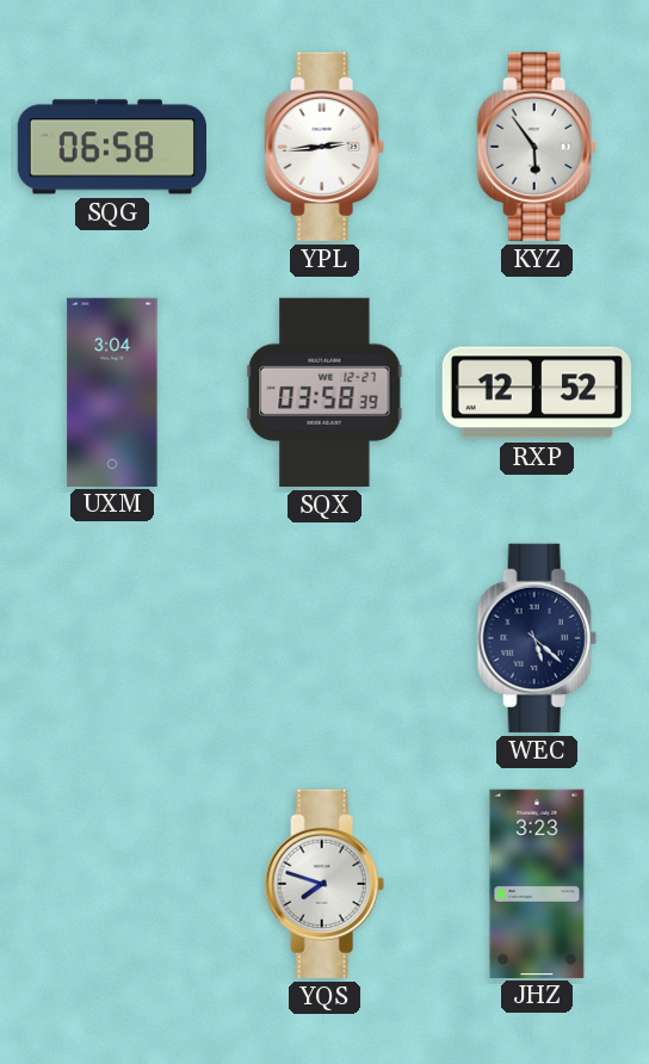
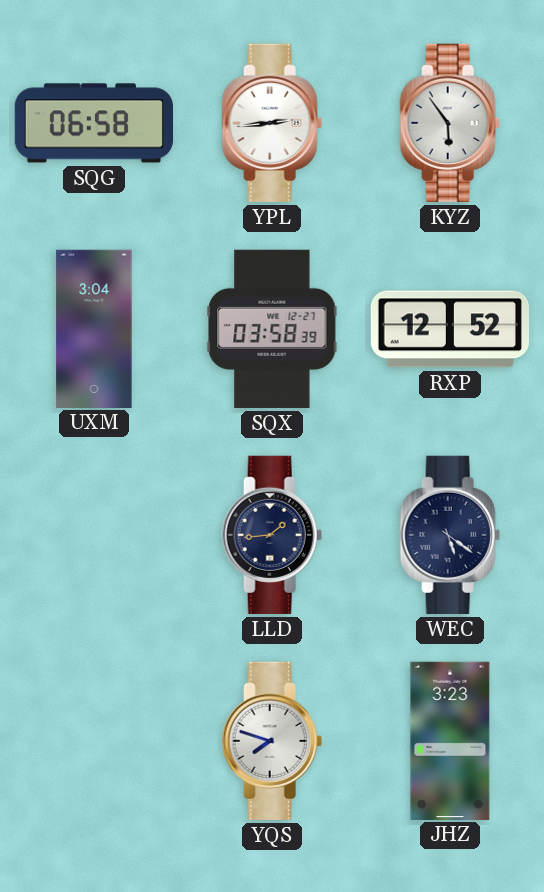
LLD: none -> 1:44 (272, 535)
WEC: 5:22 -> 5:21 (450, 535)
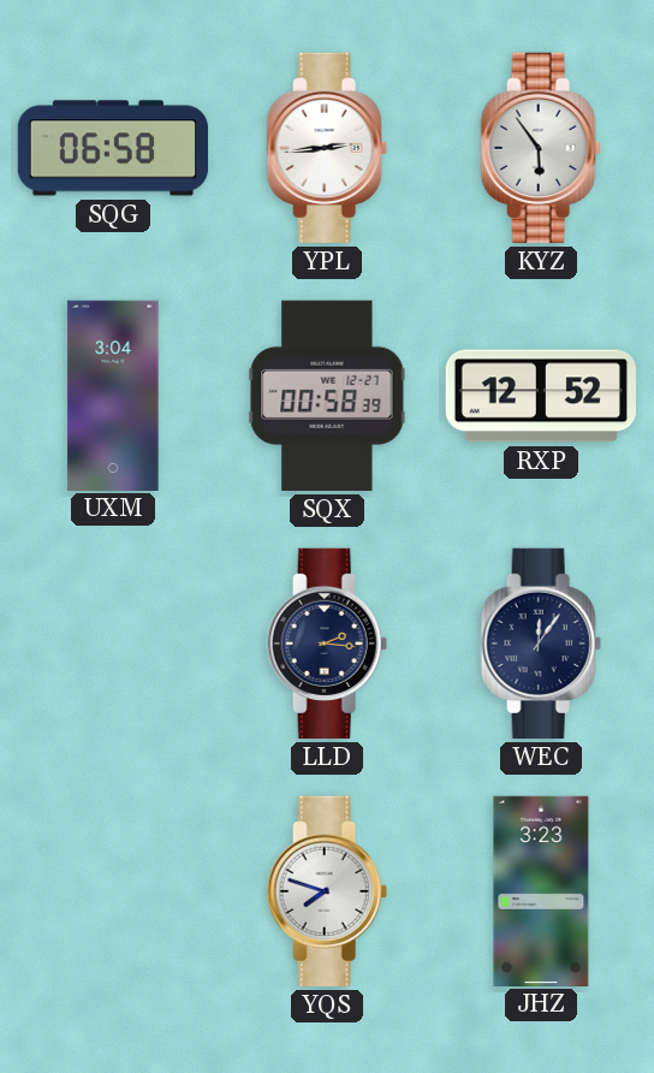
SQX: 03:58 -> 00:58 (327, 396)
LLD: 1:44 -> 2:16 (327, 644)
WEC: 5:21 -> 12:06 (541, 644)
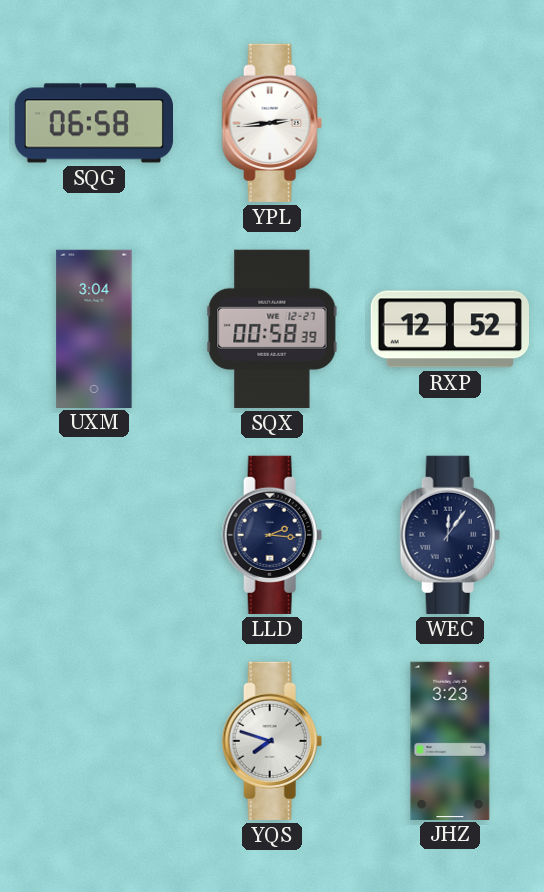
KYZ: 5:54 -> none (541, 148)
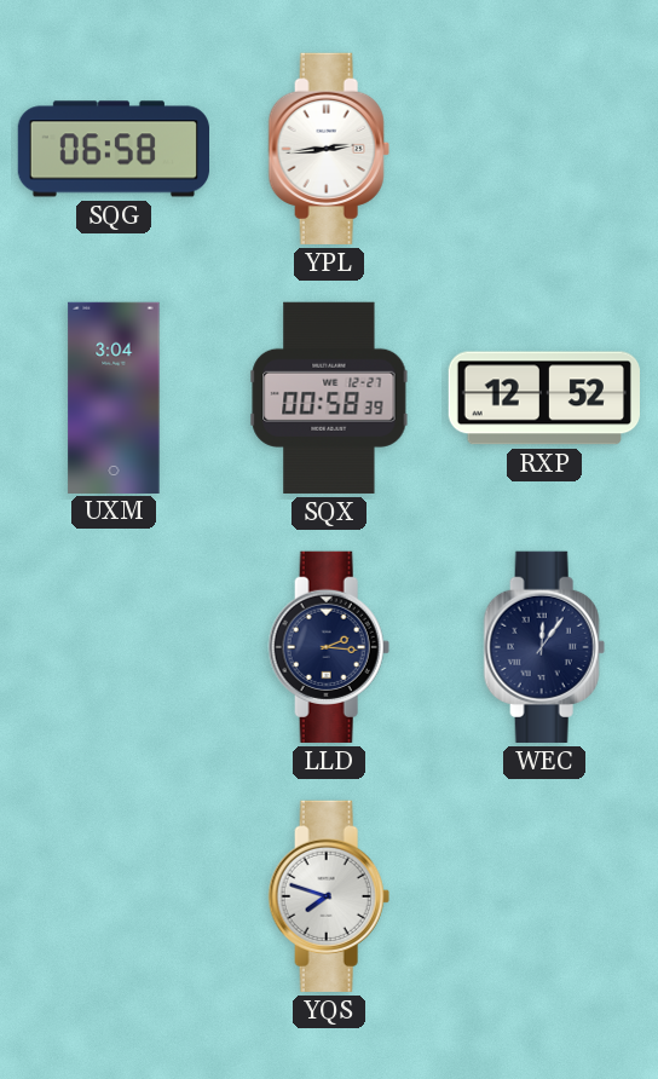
JHZ: 3:23 -> none (450, 740)
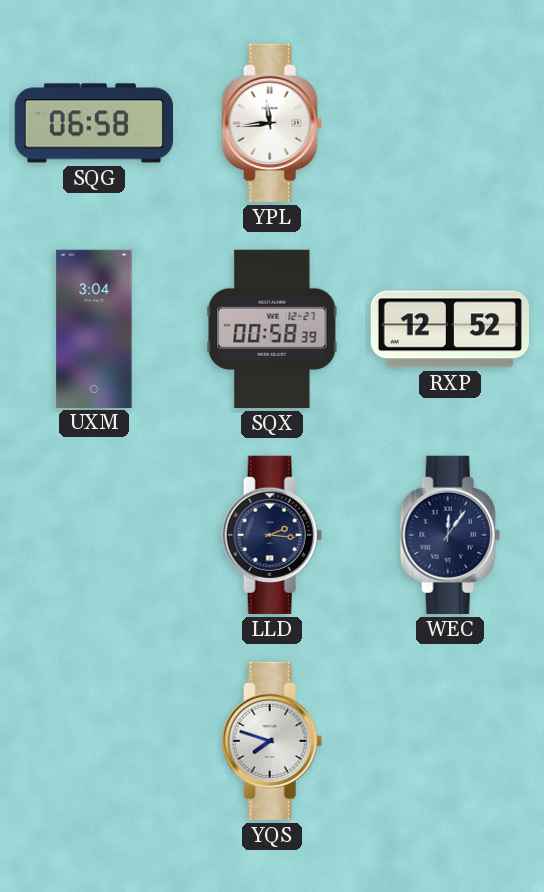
YPL: 2:44 -> 11:44 (272, 123)
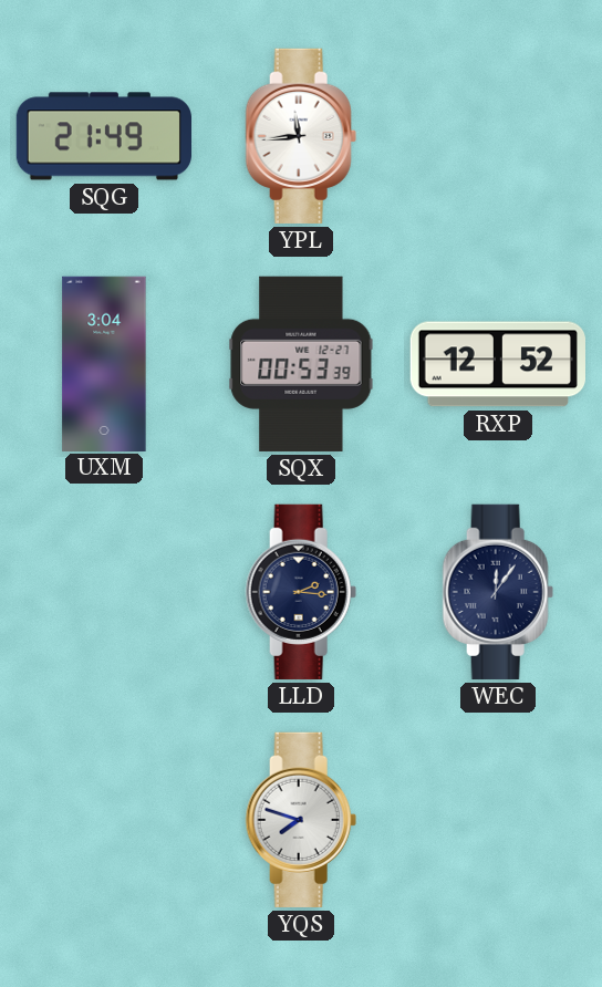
SQG: 06:58 -> 21:49 (103, 136)
SQX: 00:58 -> 00:53 (301, 364)
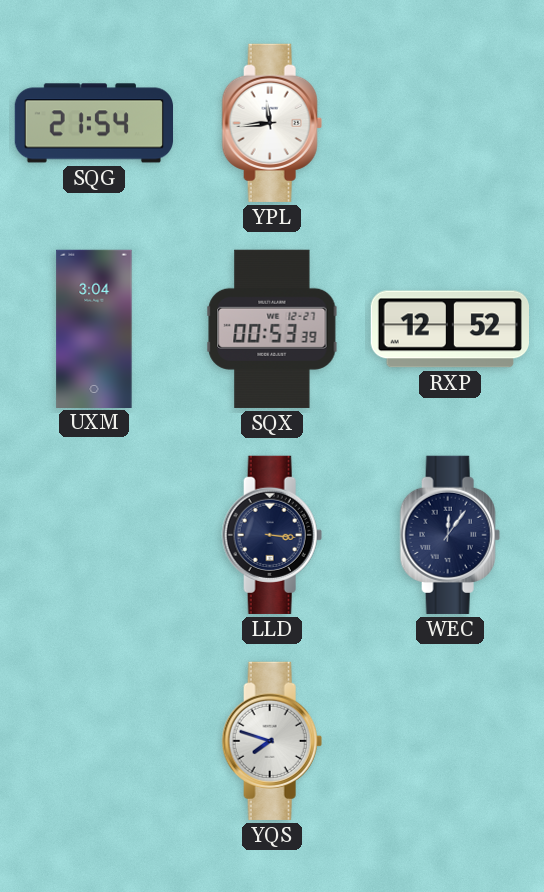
SQG: 21:49 -> 21:54 (93, 123)
LLD: 2:16 -> 3:16 (272, 535)
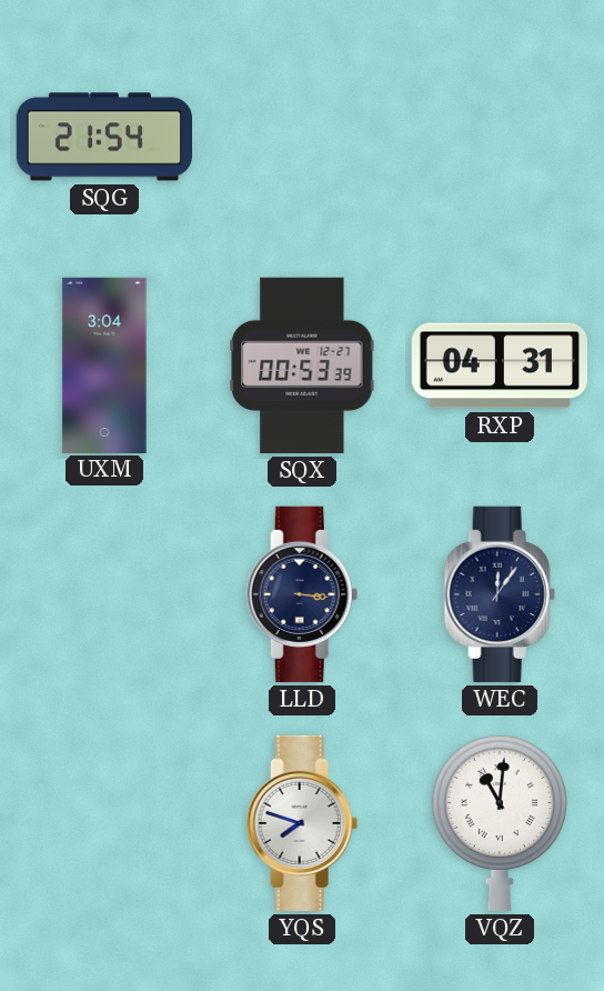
YPL: 11:44 -> none (272, 123)
RXP: 12:52 -> 04:31 (499, 366)
VQZ: none -> 11:01 (500, 822)
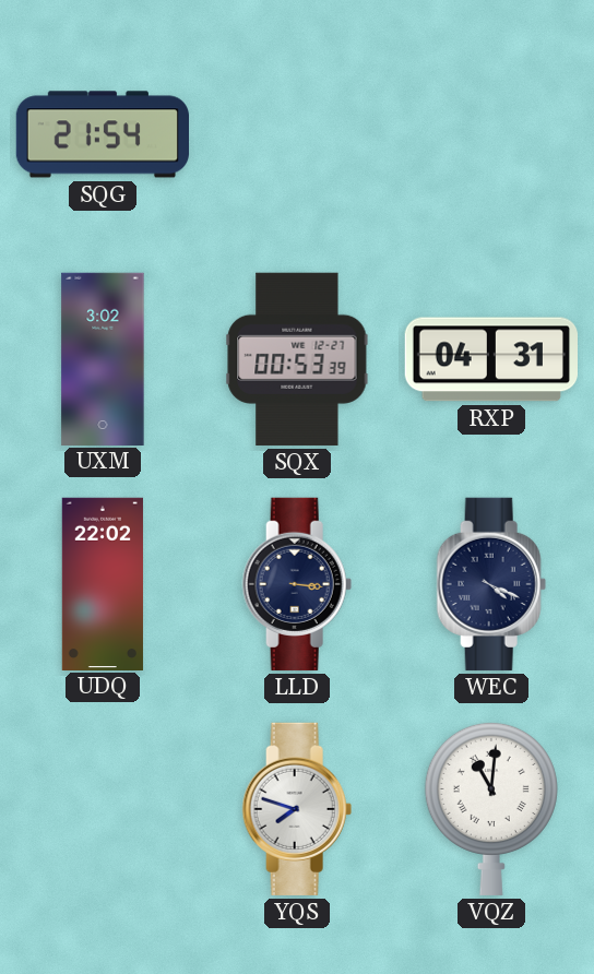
UXM: 3:04 -> 3:02 (103, 358)
UDQ: none -> 22:02 (103, 583)
WEC: 12:06 -> 4:19 (491, 584)
